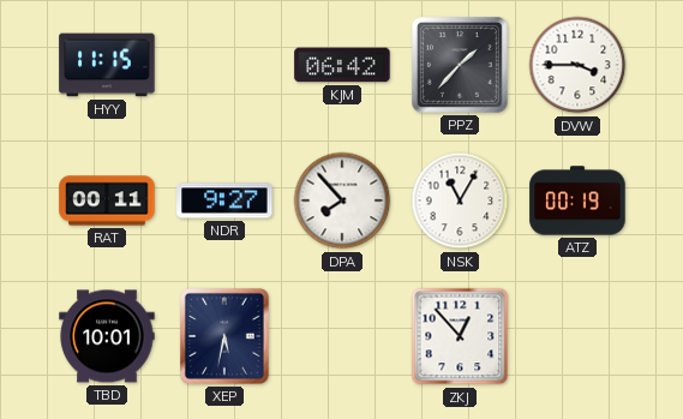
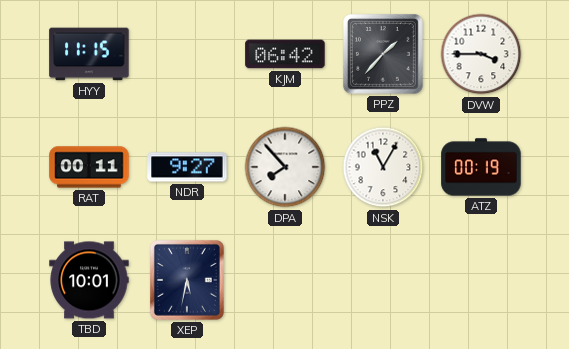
ZKJ: 12:53 -> none (460, 336)
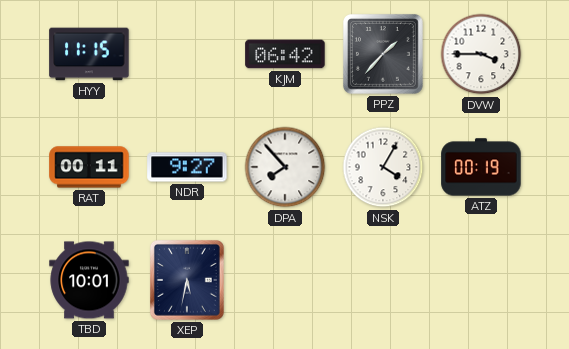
NSK: 11:05 -> 4:05 (383, 167)
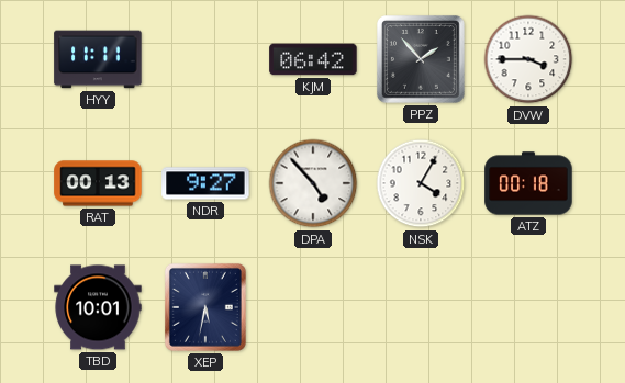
HYY: 11:15 -> 11:11 (98, 59)
PPZ: 1:37 -> 1:53 (421, 59)
RAT: 00:11 -> 00:13 (98, 183)
DPA: 7:53 -> 4:53 (313, 183)
ATZ: 00:19 -> 00:18 (528, 183)
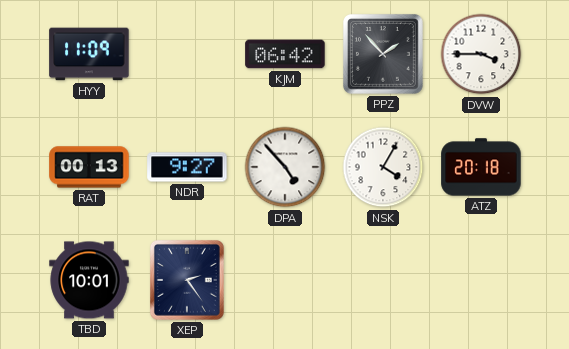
HYY: 11:11 -> 11:09 (89, 54)
ATZ: 00:18 -> 20:18 (481, 167)
XEP: 5:32 -> 2:24 (187, 280)
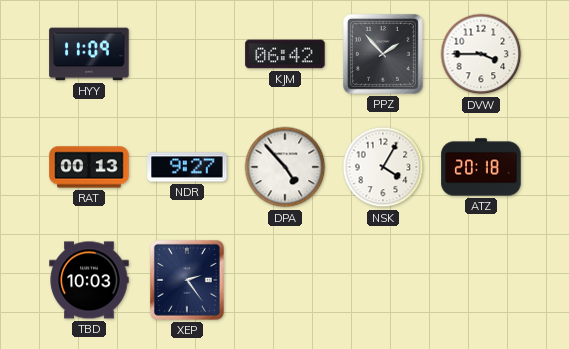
TBD: 10:01 -> 10:03 (89, 280)
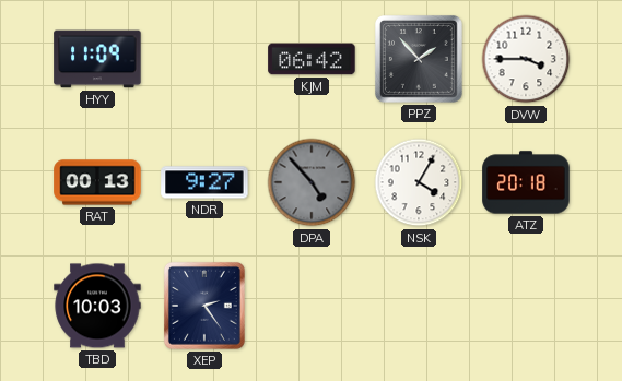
DPA dial: white -> grey (312, 182)
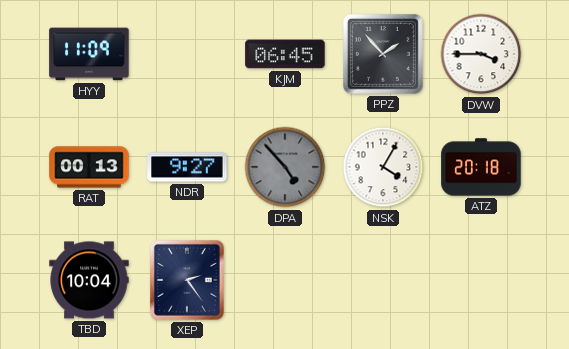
KJM: 06:42 -> 06:45 (285, 54)
TBD: 10:03 -> 10:04 (89, 280)
